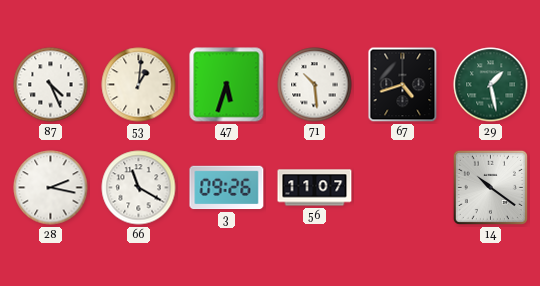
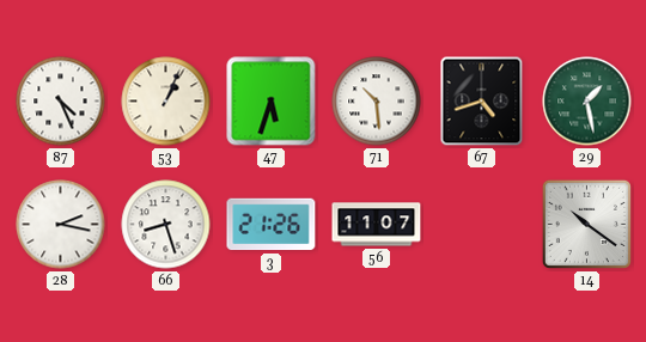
53: 1:01 -> 1:04 (166, 102)
66: 11:20 -> 8:27 (166, 225)
3: 09:26 -> 21:26 (272, 225)
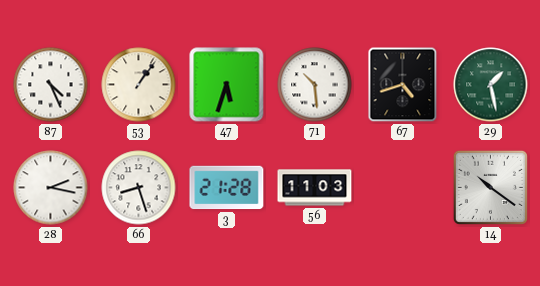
53: 1:04 -> 1:06 (139, 85)
3: 21:26 -> 21:28 (227, 188)
56: 11:07 -> 11:03 (315, 188)
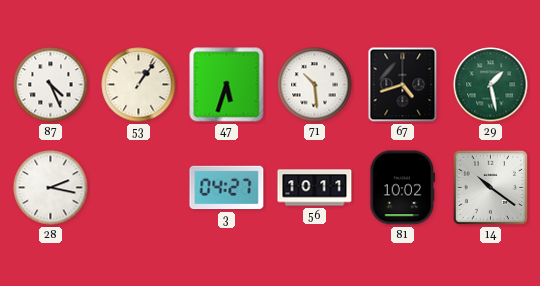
66: 8:27 -> none (139, 188)
3: 21:28 -> 04:27 (227, 188)
56: 11:03 -> 10:11 (315, 188)
81: none -> 10:02 (403, 188)
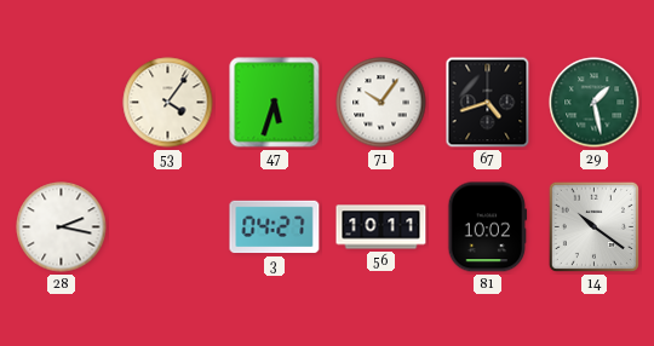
87: 4:26 -> none (51, 85)
53: 1:06 -> 4:06 (168, 103)
71: 10:29 -> 10:06 (381, 103)
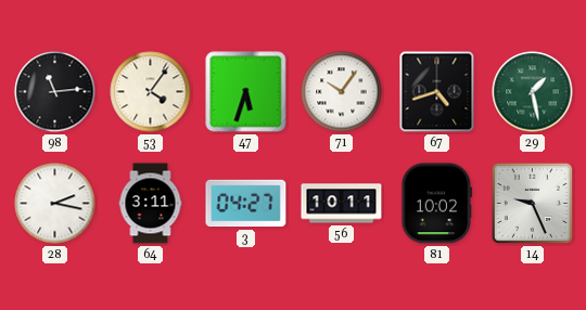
98: none -> 11:14 (55, 92)
64: none -> 3:11 (151, 204)
14: 10:21 -> 9:26 (532, 203)
